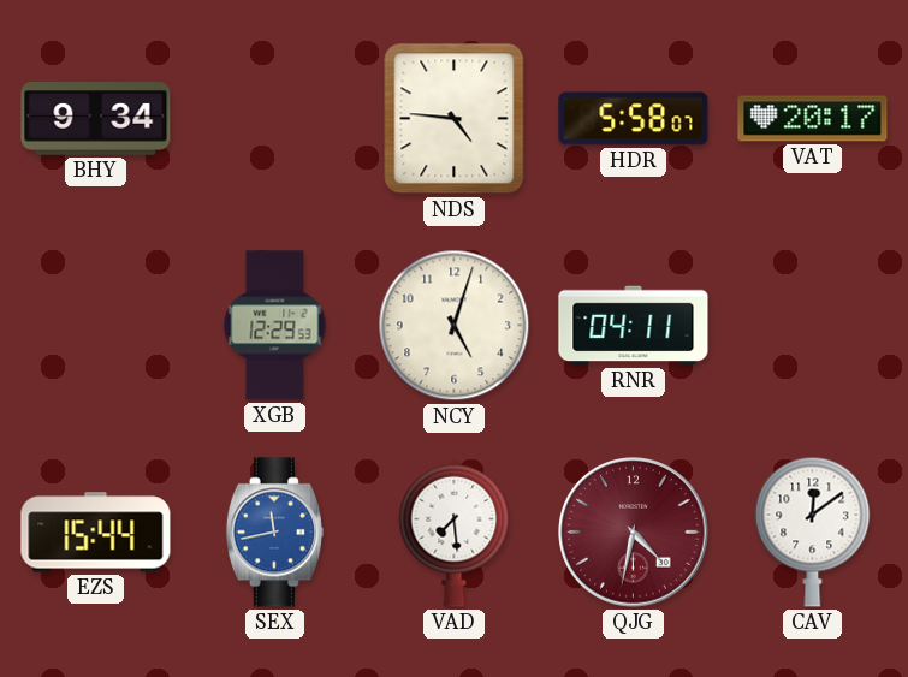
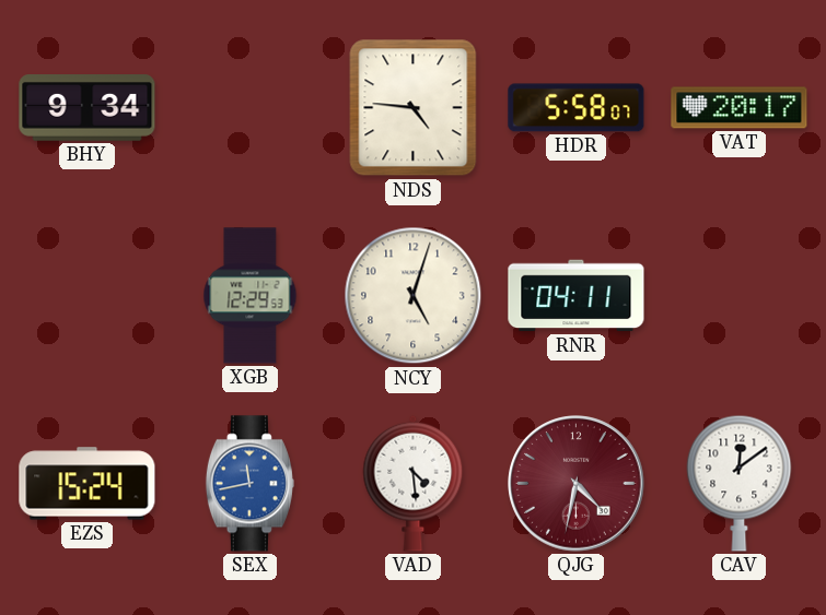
EZS: 15:44 -> 15:24 (88, 484)
VAD: 7:29 -> 4:29 (414, 483)
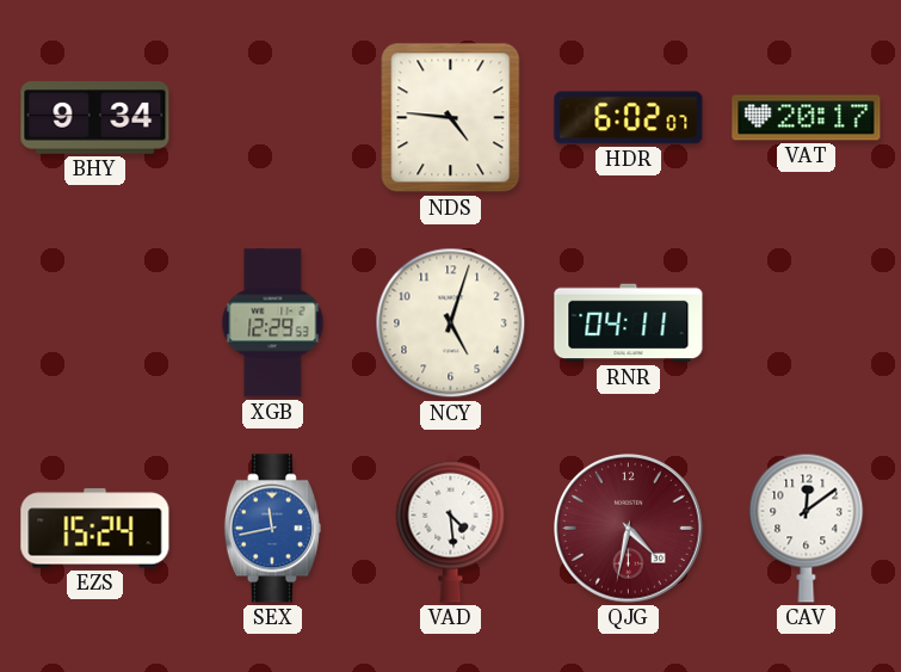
HDR: 5:58 -> 6:02 (629, 118)
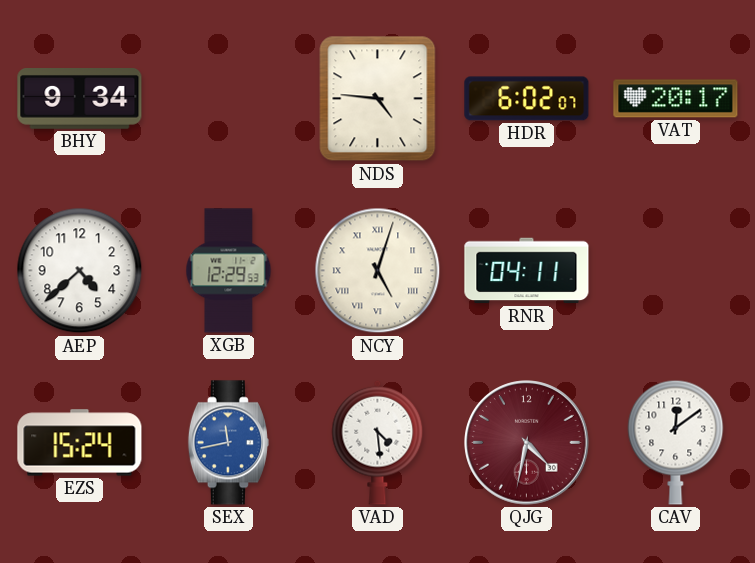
AEP: none -> 4:38 (80, 271)
NCY numerals: Arabic -> Roman (378, 271)
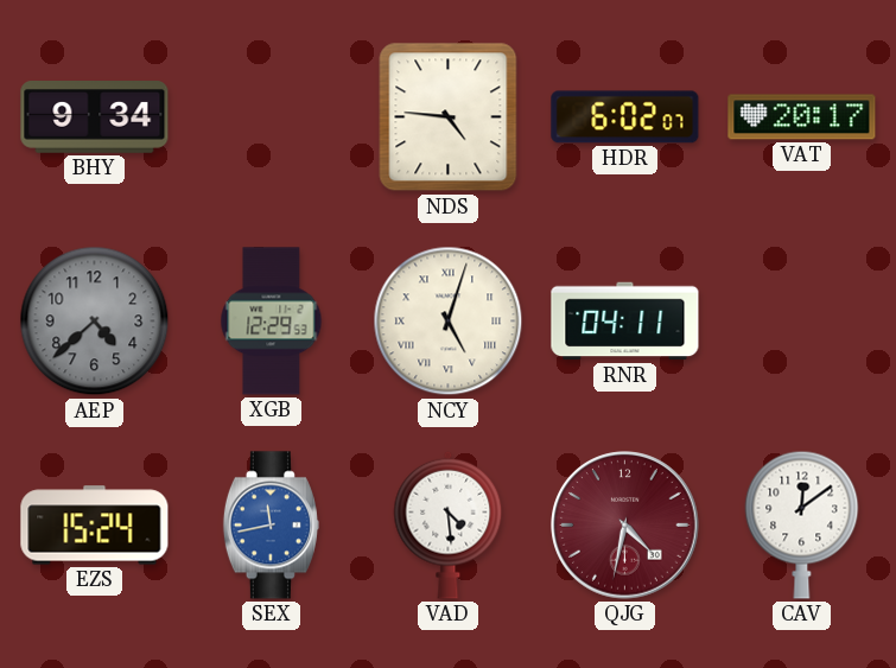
AEP dial: white -> grey (95, 322)
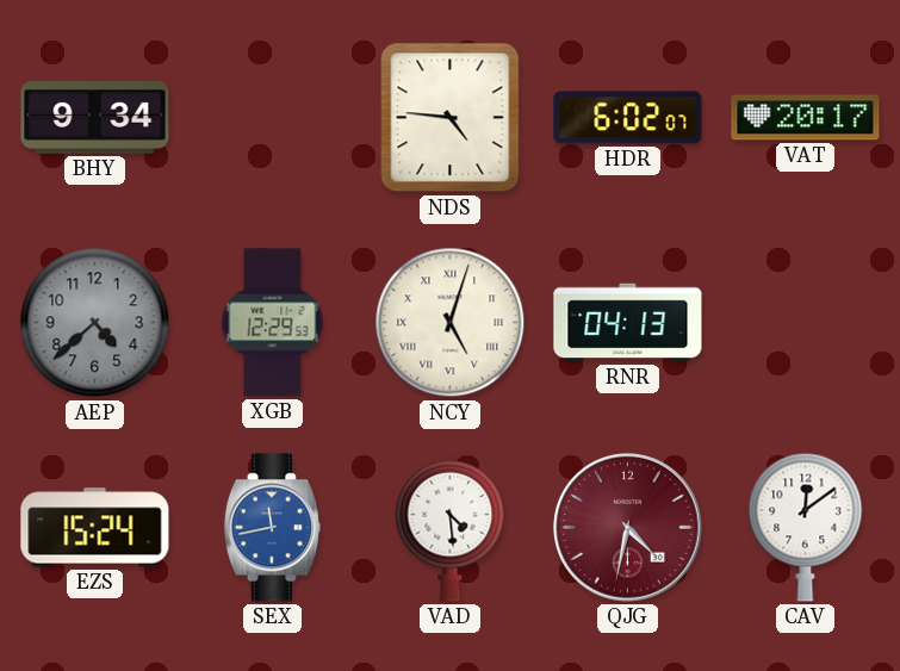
RNR: 04:11 -> 04:13 (628, 323)
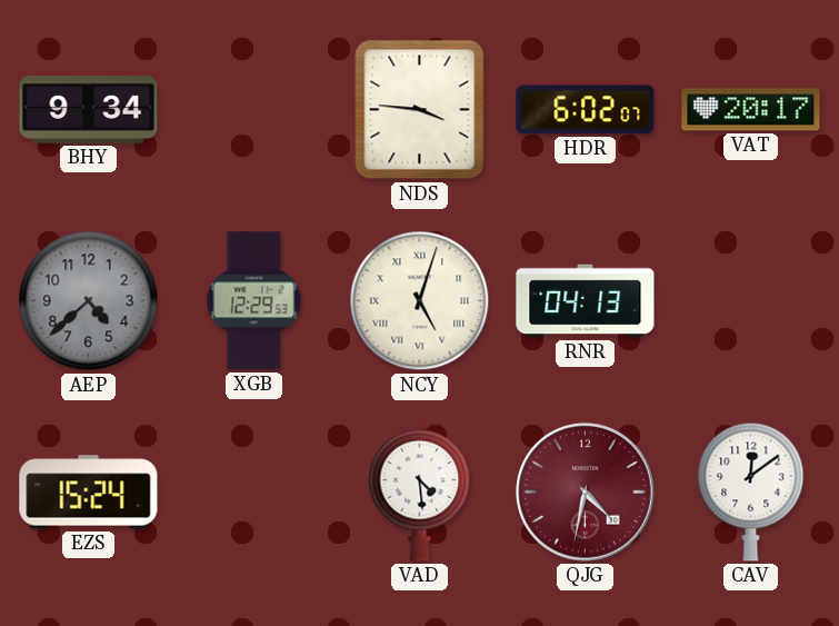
NDS: 4:46 -> 3:46 (420, 110)
SEX: 11:43 -> none (272, 528)
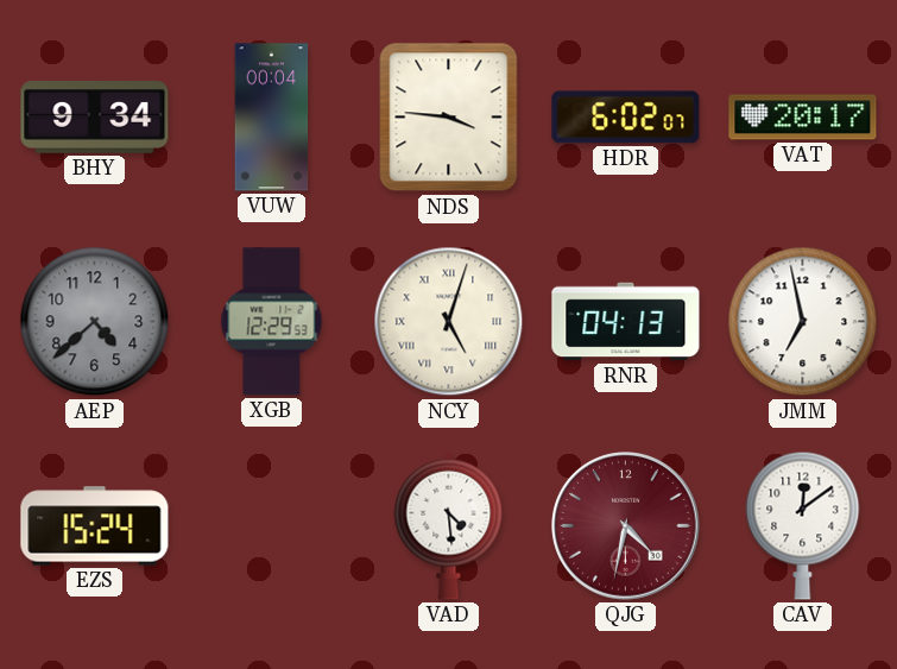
VUW: none -> 00:04 (272, 118)
JMM: none -> 6:58 (803, 322)
